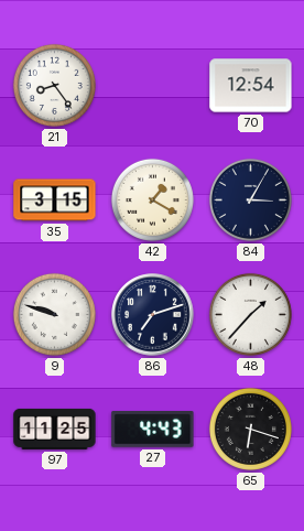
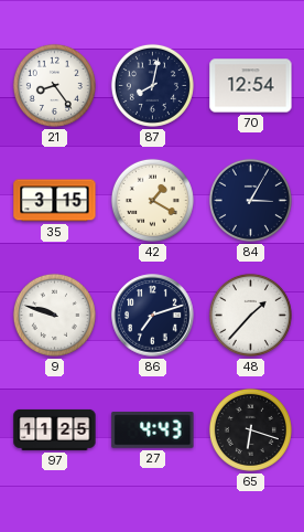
87: none -> 8:02 (152, 85)
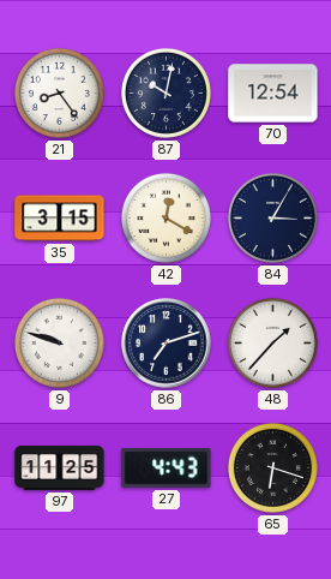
87: 8:02 -> 10:02 (165, 92)
42: 1:20 -> 12:20 (165, 217)
